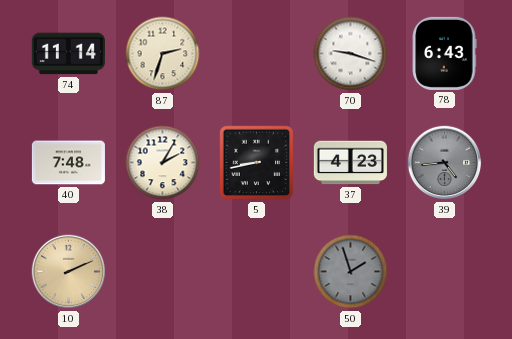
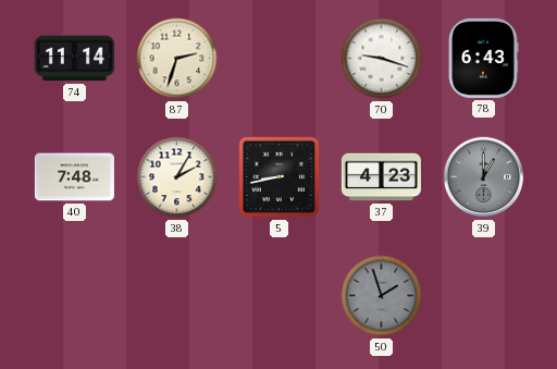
39: 4:44 -> 1:00 (484, 177)
10: 2:11 -> none (69, 272)
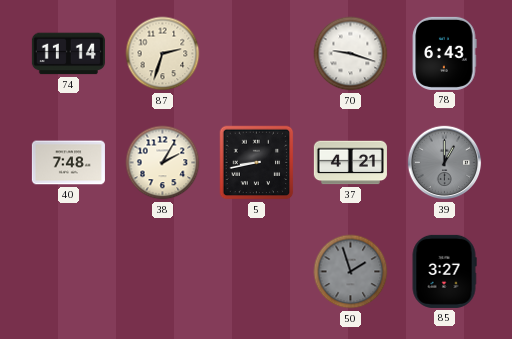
37: 4:23 -> 4:21 (350, 163)
85: none -> 3:27 (444, 271)
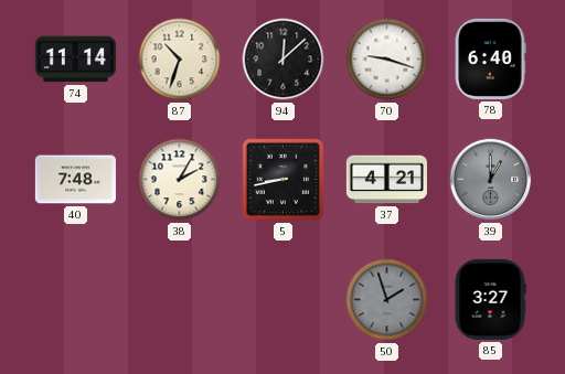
87: 2:33 -> 10:33 (180, 60)
94: none -> 12:08 (284, 60)
78: 6:43 -> 6:40 (490, 58)
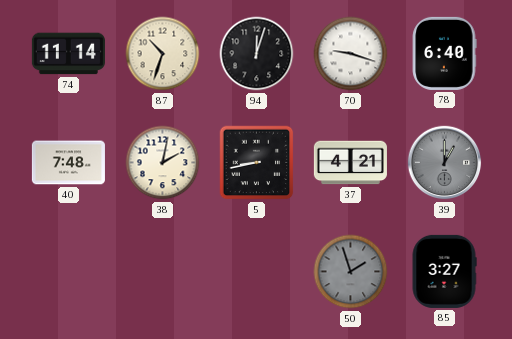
94: 12:08 -> 12:03 (257, 54)
38: 2:05 -> 2:02 (163, 163)
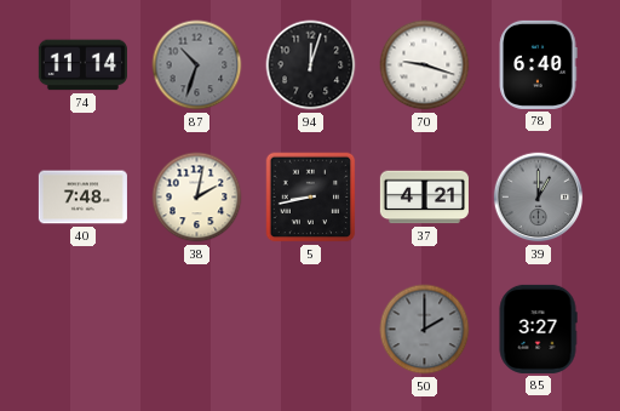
87 dial: cream -> grey (197, 65)
50: 1:57 -> 2:00 (425, 330)
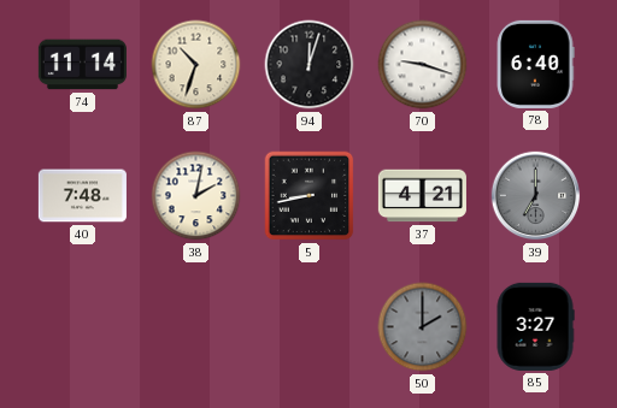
87 dial: grey -> cream (196, 65)
39: 1:00 -> 7:00 (536, 196)
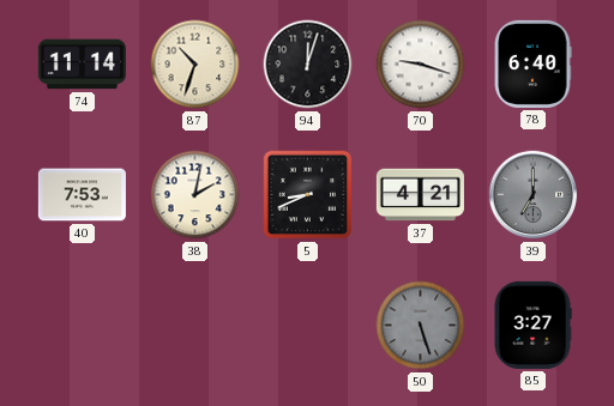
40: 7:48 -> 7:53 (82, 195)
5: 8:43 -> 8:41 (308, 195)
50: 2:00 -> 5:27 (421, 326)
